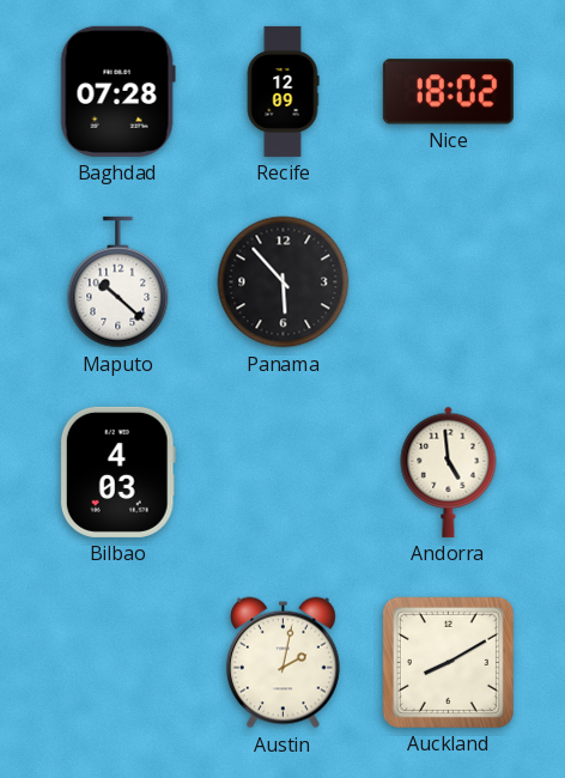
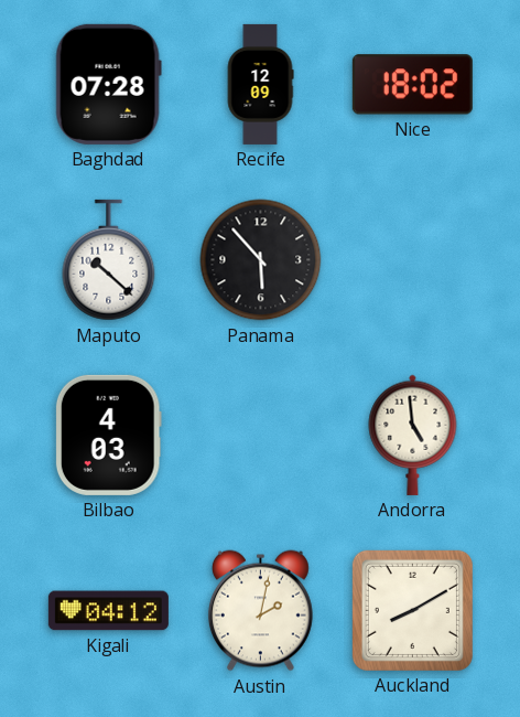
Kigali: none -> 04:12 (108, 611)
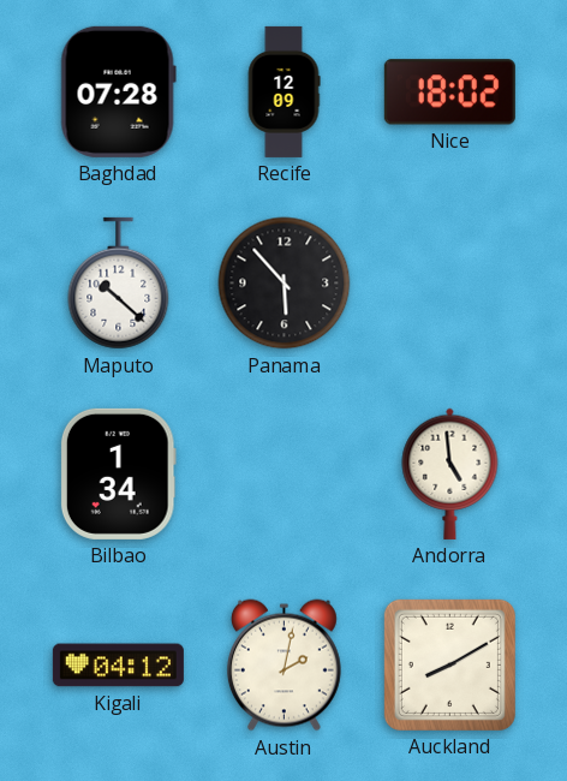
Bilbao: 4:03 -> 1:34 (118, 473)
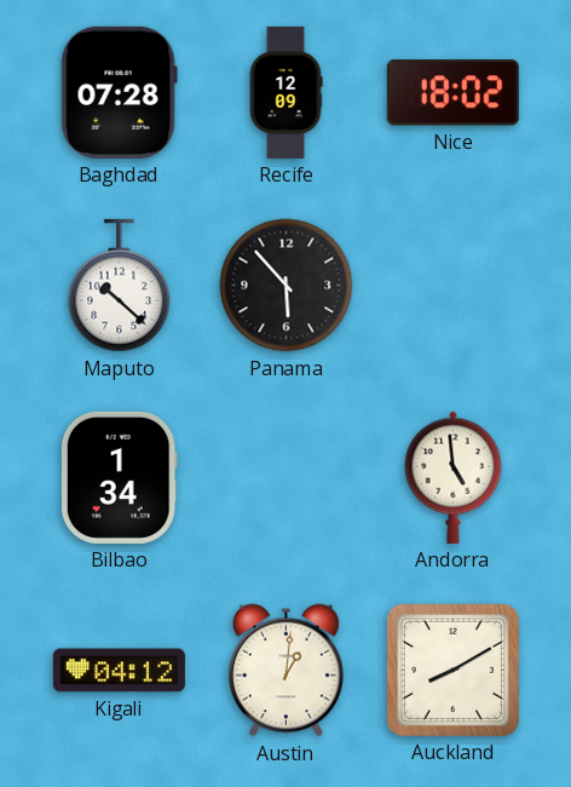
Austin: 2:02 -> 1:01 (285, 671)
